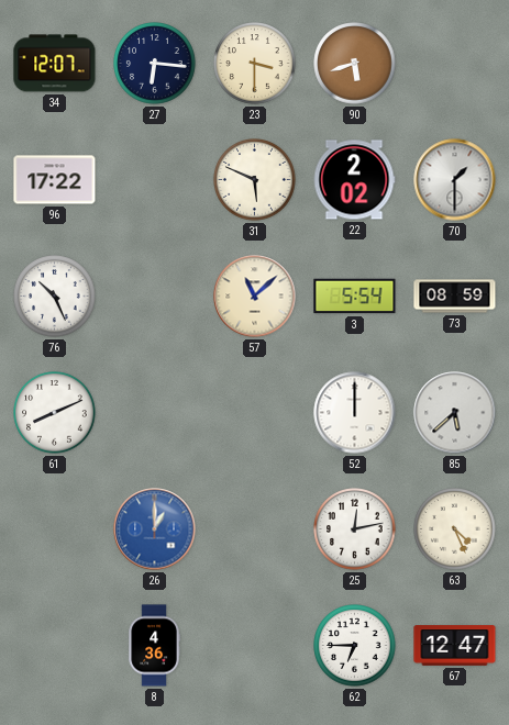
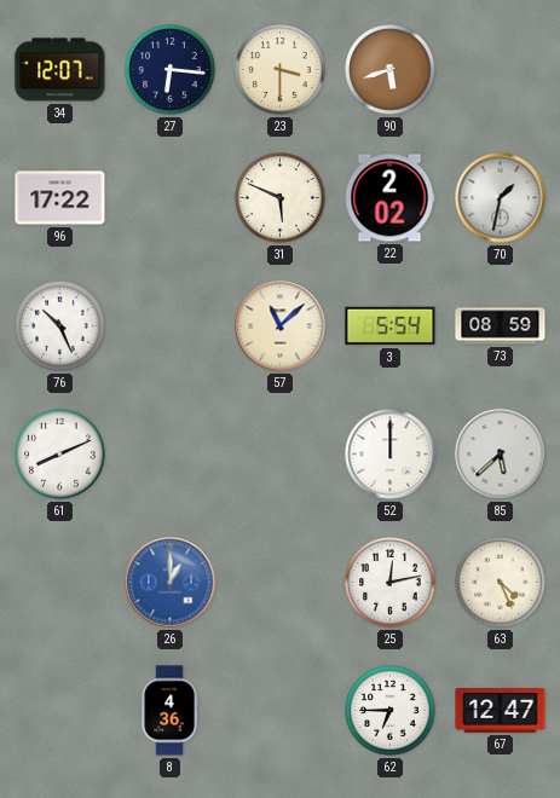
70: 1:30 -> 1:32 (501, 198)
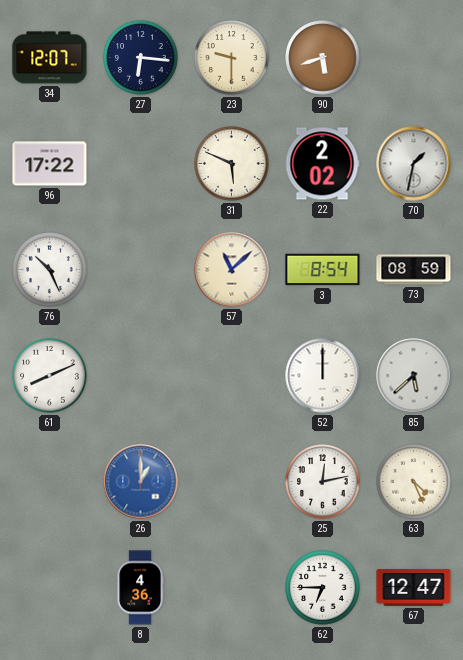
23: 3:30 -> 9:30 (232, 58)
3: 5:54 -> 8:54 (323, 270)
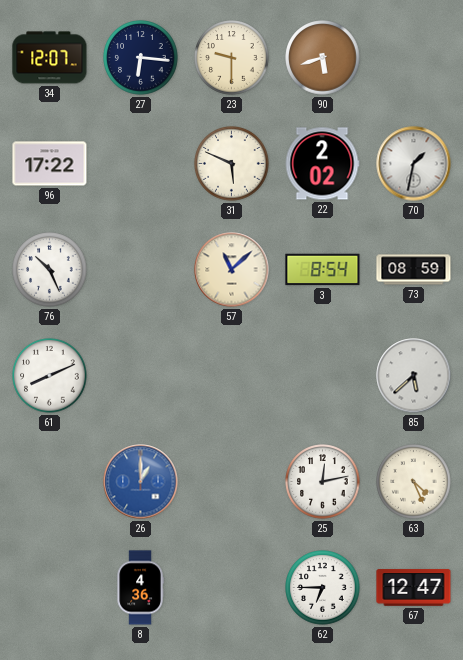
52: 12:00 -> none (323, 376)
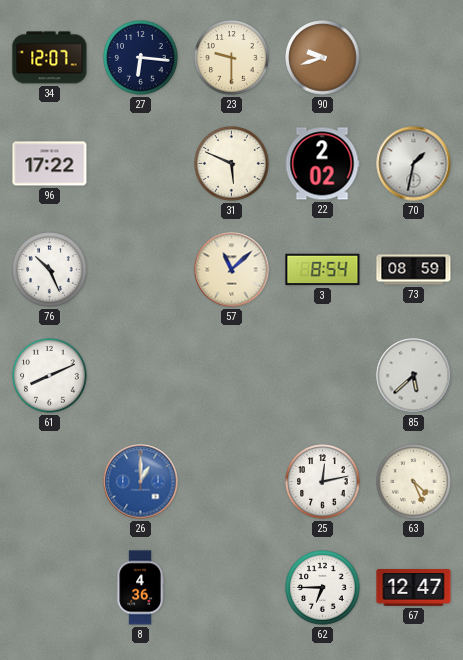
90: 5:42 -> 9:42 (323, 58)
